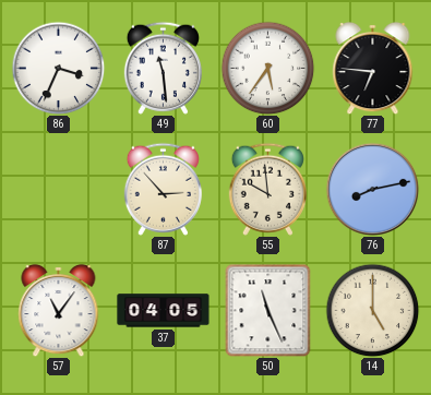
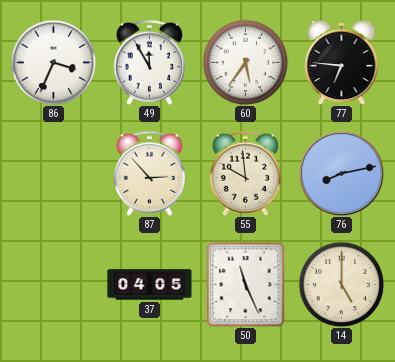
49: 11:29 -> 11:55 (149, 62)
57: 11:06 -> none (59, 310)
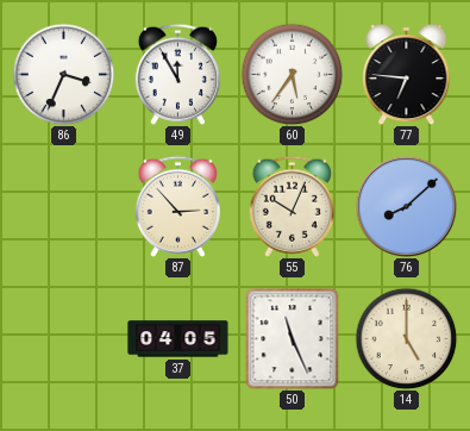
55: 9:59 -> 10:04 (292, 206)
76: 8:13 -> 8:08 (406, 206)
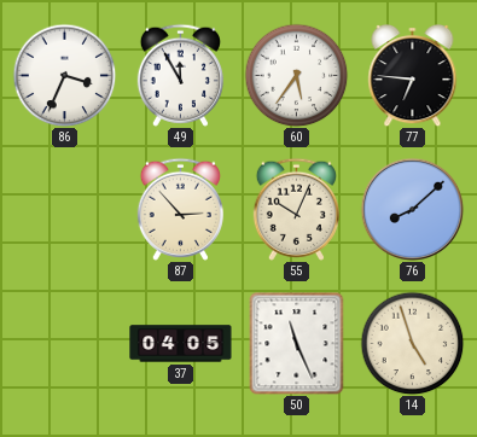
14: 5:00 -> 4:57 (412, 343)
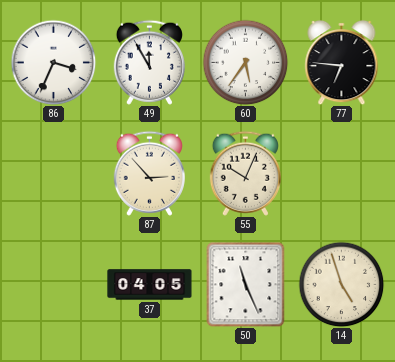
76: 8:08 -> none (412, 209)
